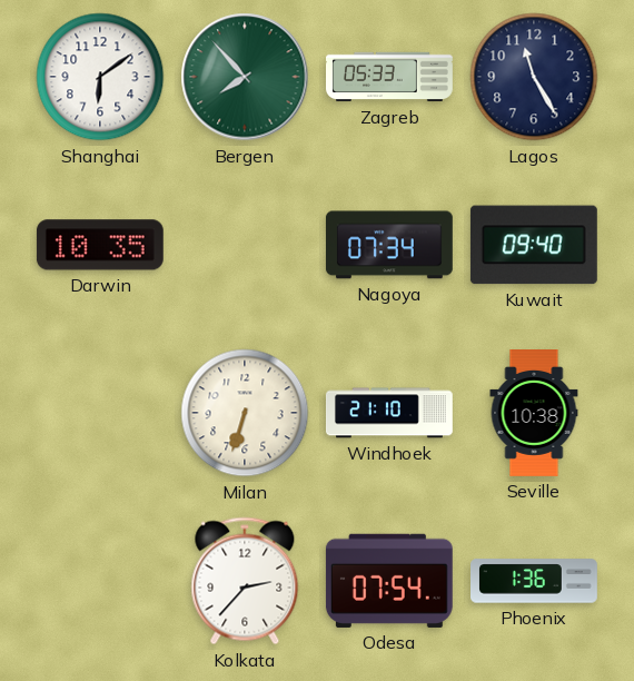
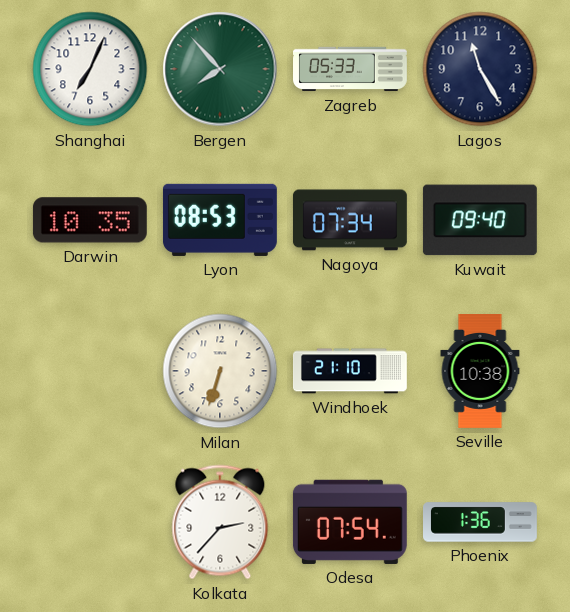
Shanghai: 6:09 -> 7:04 (90, 69)
Lyon: none -> 08:53 (220, 220)
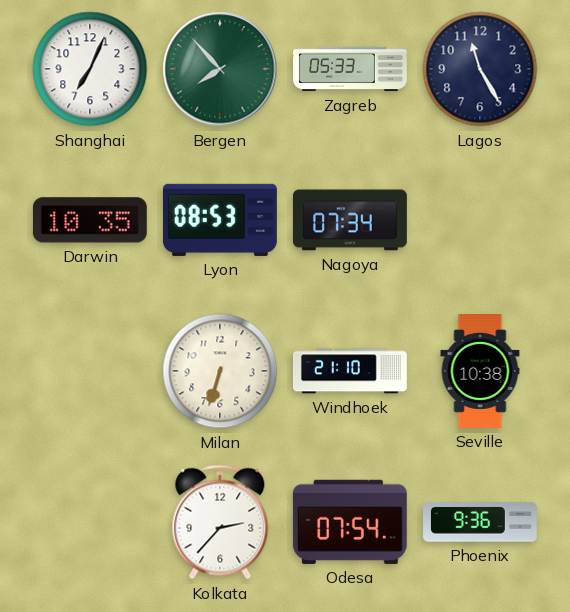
Kuwait: 09:40 -> none (480, 220)
Phoenix: 1:36 -> 9:36 (481, 522)
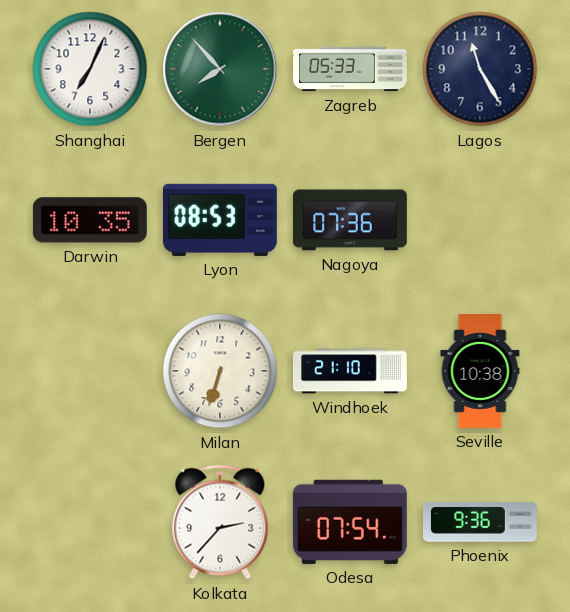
Nagoya: 07:34 -> 07:36 (350, 220)
